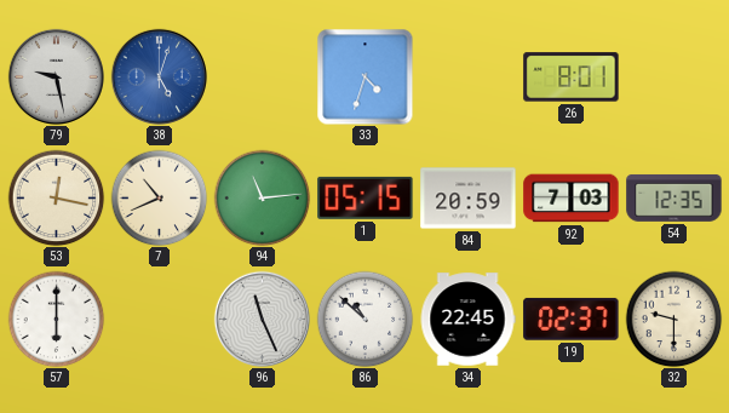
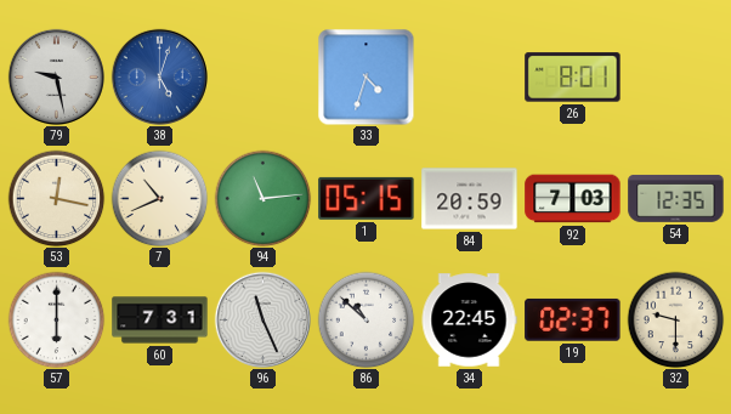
60: none -> 7:31 (160, 321)
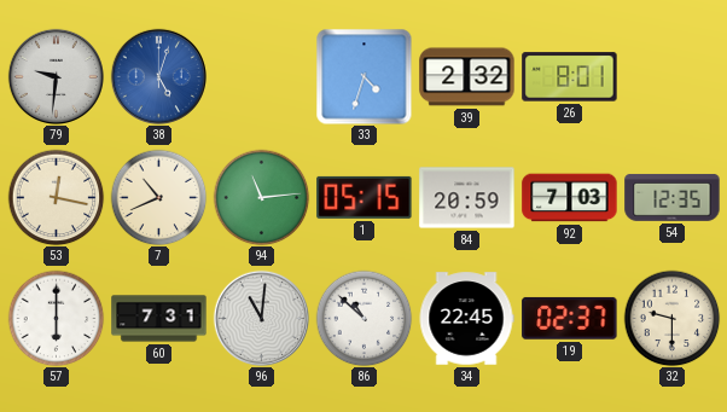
79: 9:28 -> 9:31 (56, 76)
39: none -> 2:32 (467, 77)
96: 11:26 -> 11:01 (261, 318)
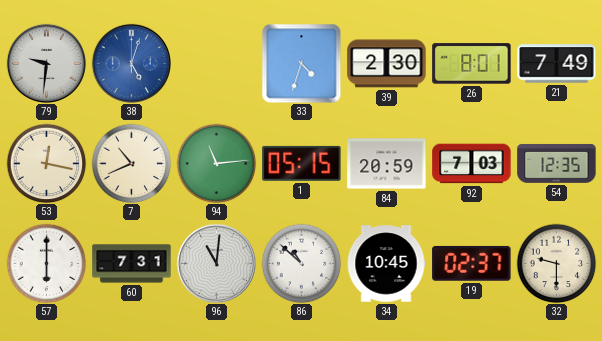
39: 2:32 -> 2:30 (387, 64)
21: none -> 7:49 (557, 64)
34: 22:45 -> 10:45 (386, 264)
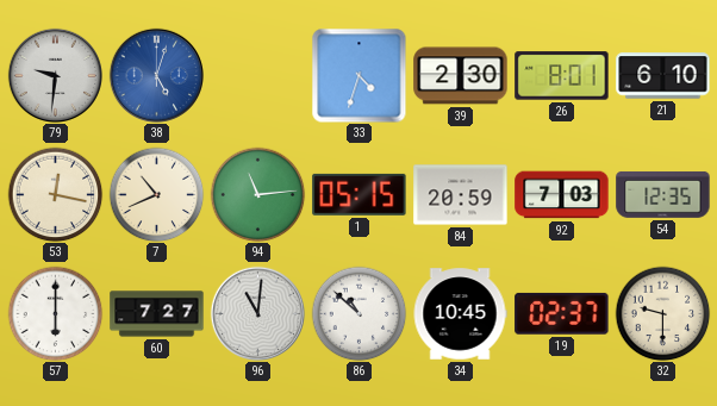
21: 7:49 -> 6:10 (663, 76)
60: 7:31 -> 7:27 (157, 314)
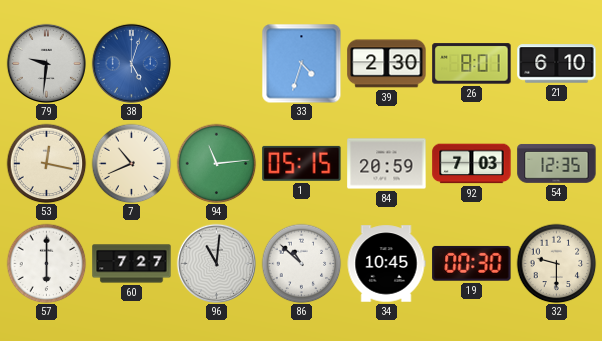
19: 02:37 -> 00:30 (472, 263)
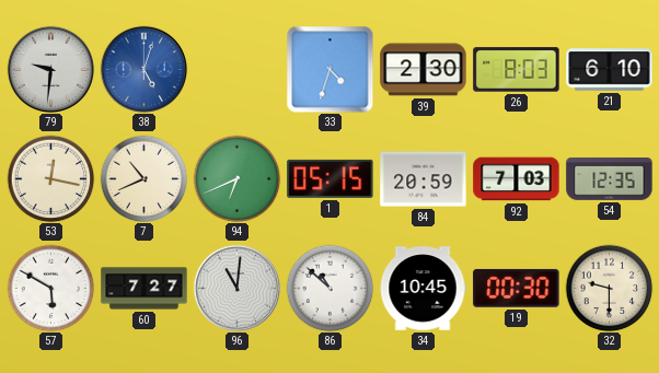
26: 8:01 -> 8:03 (517, 70)
94: 11:14 -> 6:41 (236, 178)
57: 6:00 -> 5:50 (50, 288)
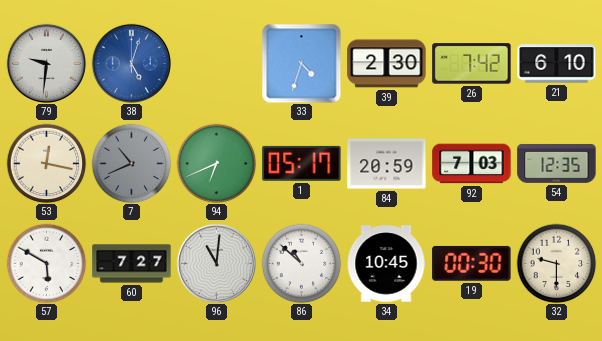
26: 8:03 -> 7:42 (472, 64)
7 dial: cream -> grey (131, 163)
1: 05:15 -> 05:17 (302, 163)
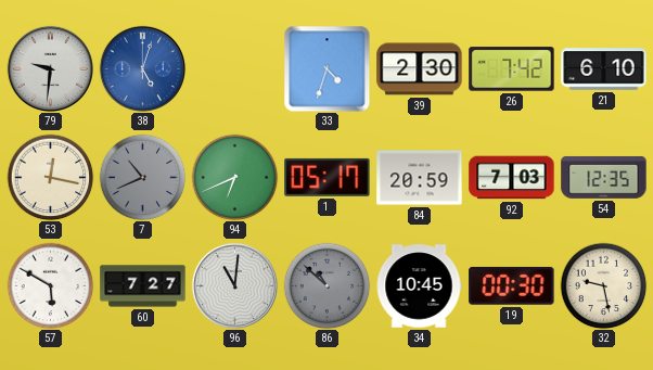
86 dial: white -> grey (326, 285)
32: 9:30 -> 9:28 (603, 285)
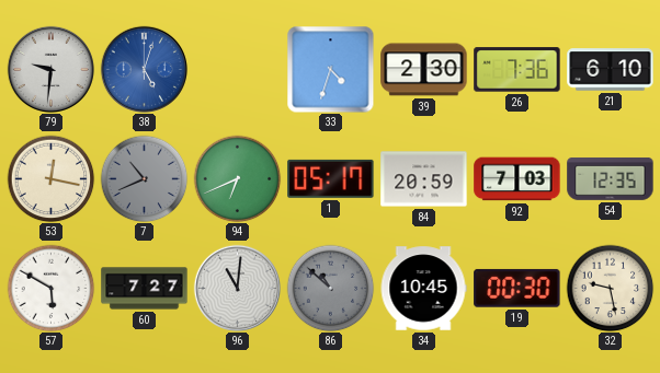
26: 7:42 -> 7:36 (517, 70)
